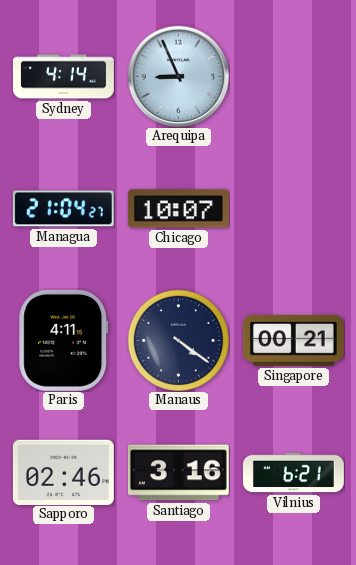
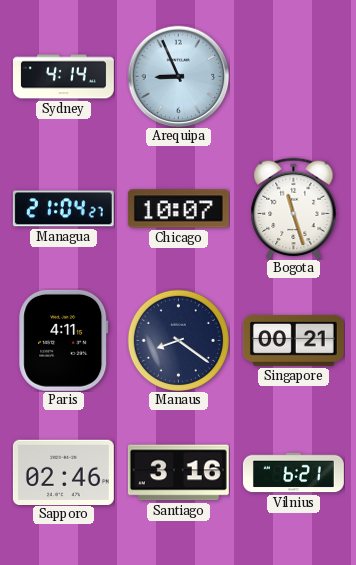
Bogota: none -> 11:27 (294, 208)
Manaus: 4:21 -> 8:21 (178, 340)
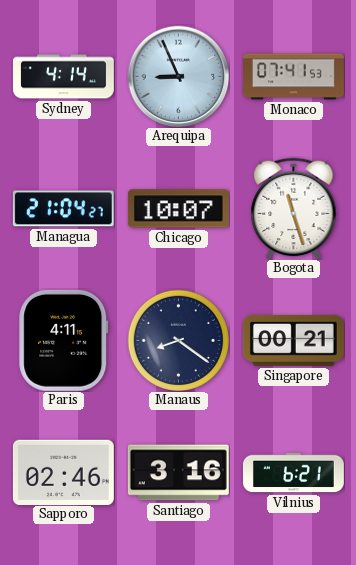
Monaco: none -> 07:41 (294, 77)
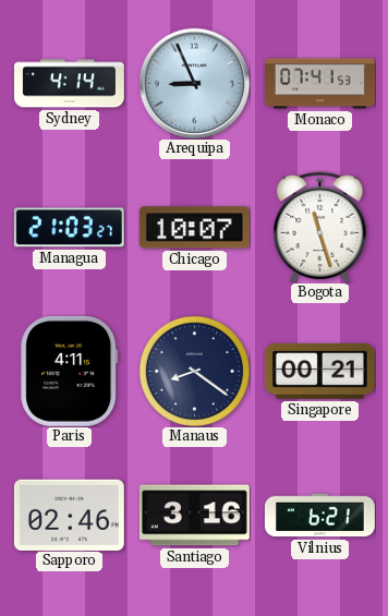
Managua: 21:04 -> 21:03 (69, 228)
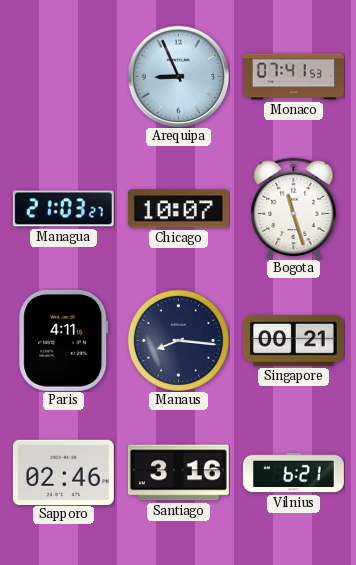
Sydney: 4:14 -> none (69, 84)
Manaus: 8:21 -> 8:16 (178, 340)
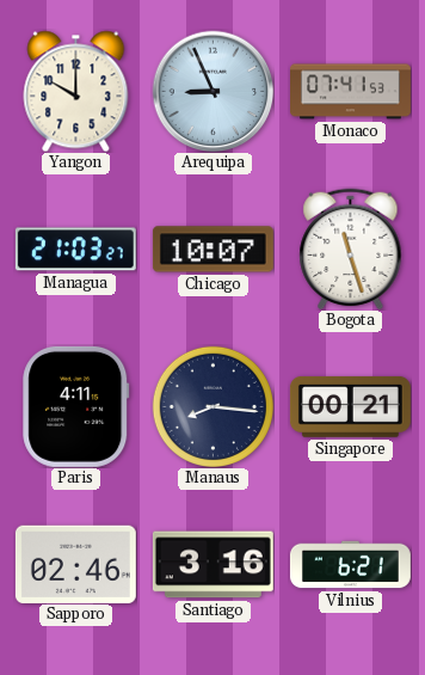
Yangon: none -> 10:00 (76, 91)
